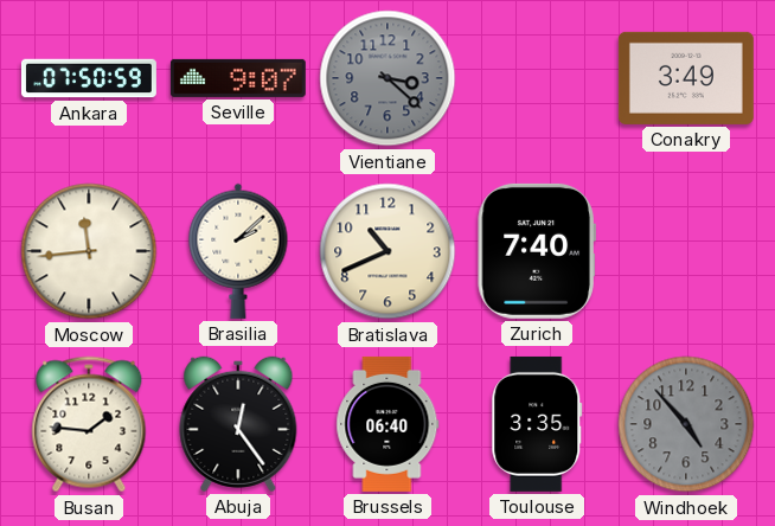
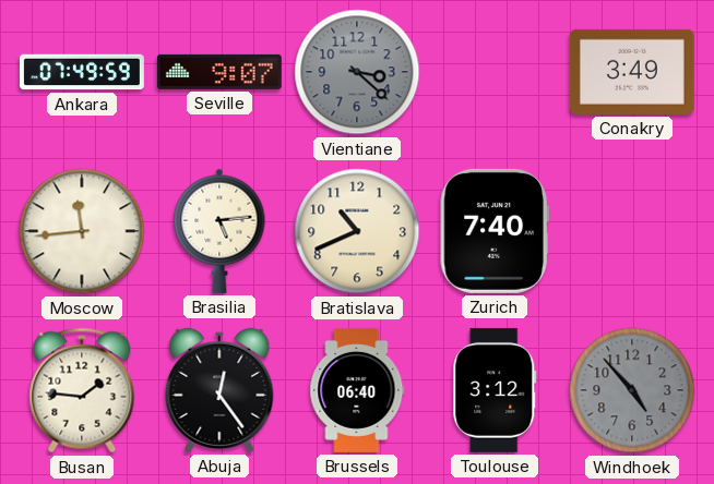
Ankara: 07:50 -> 07:49 (82, 72)
Brasilia: 2:08 -> 5:14 (219, 231)
Toulouse: 3:35 -> 3:12 (495, 390)
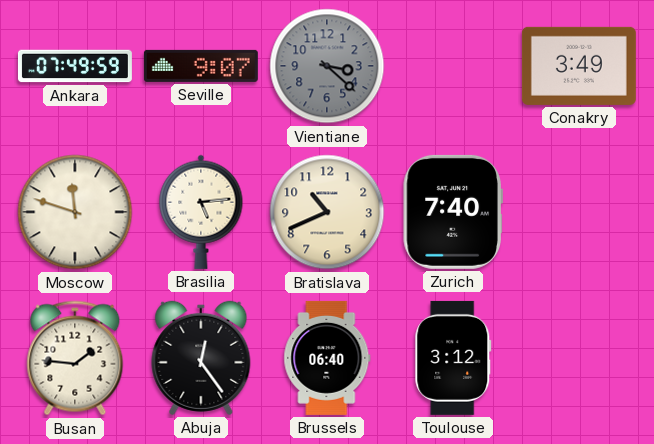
Moscow: 11:44 -> 11:48 (75, 212)
Windhoek: 4:53 -> none (632, 390)
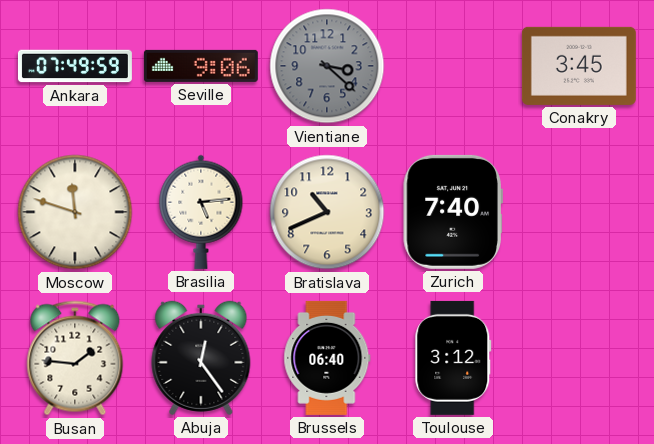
Seville: 9:07 -> 9:06 (201, 66)
Conakry: 3:49 -> 3:45 (579, 66)
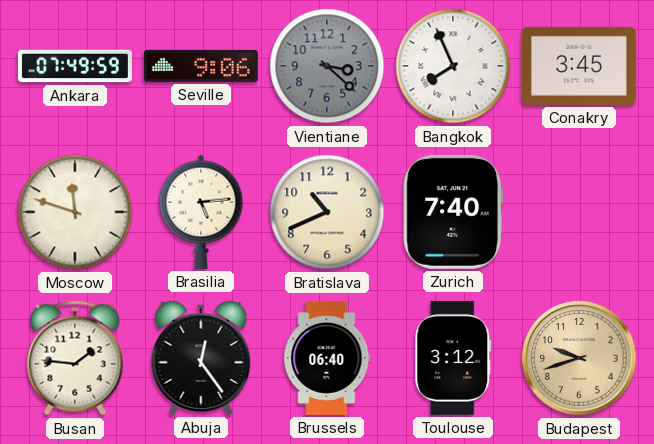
Bangkok: none -> 7:56 (453, 66)
Budapest: none -> 9:42 (579, 358)
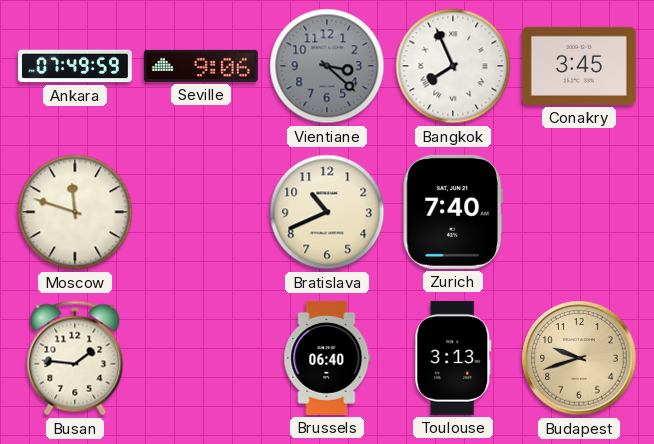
Brasilia: 5:14 -> none (201, 212)
Abuja: 12:24 -> none (201, 358)
Toulouse: 3:12 -> 3:13 (453, 358)
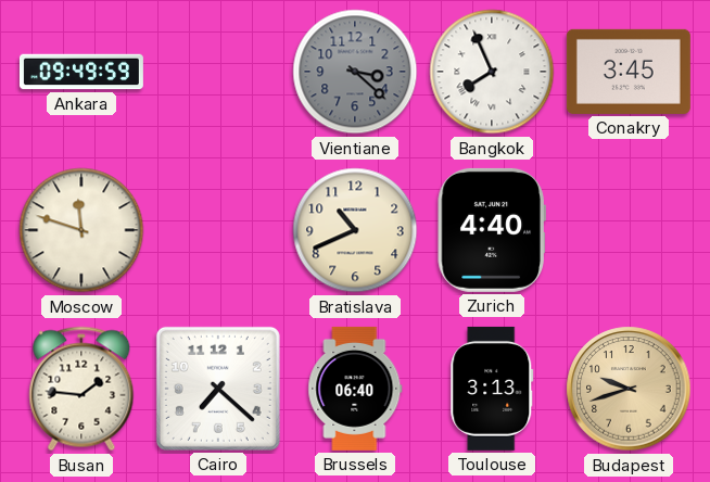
Ankara: 07:49 -> 09:49 (81, 72)
Seville: 9:06 -> none (201, 66)
Zurich: 7:40 -> 4:40 (492, 230)
Cairo: none -> 7:22 (218, 389)
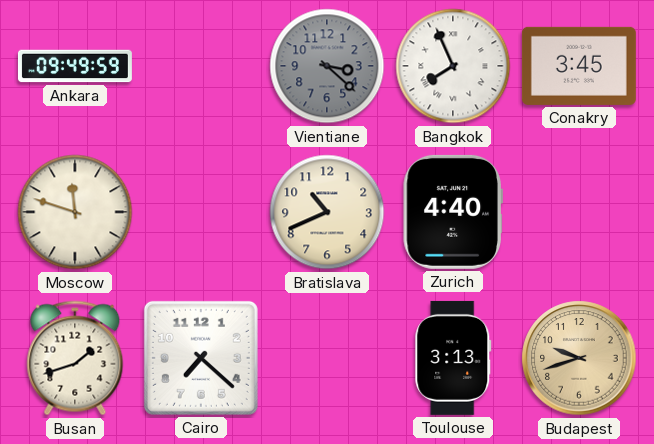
Busan: 1:46 -> 1:42 (75, 358)
Brussels: 06:40 -> none (355, 389)
